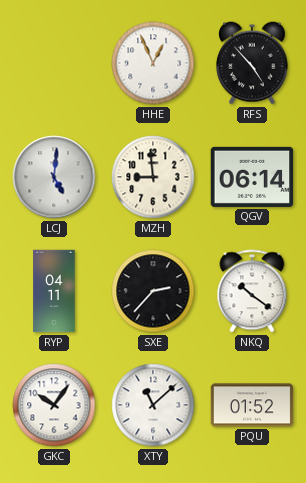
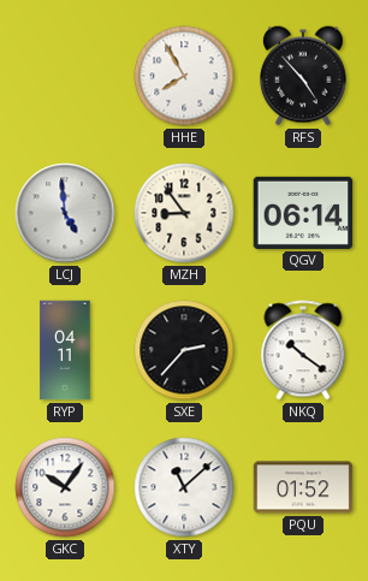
HHE: 12:56 -> 7:55 (184, 76)
LCJ: 5:01 -> 4:59 (65, 213)
MZH: 8:59 -> 8:54 (184, 213)
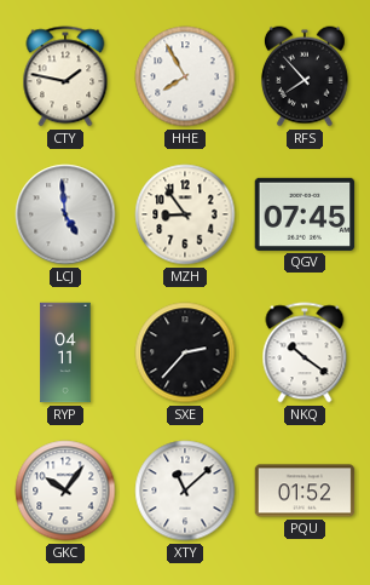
CTY: none -> 1:47 (65, 76)
RFS: 4:53 -> 7:53 (305, 76)
QGV: 06:14 -> 07:45 (305, 214)
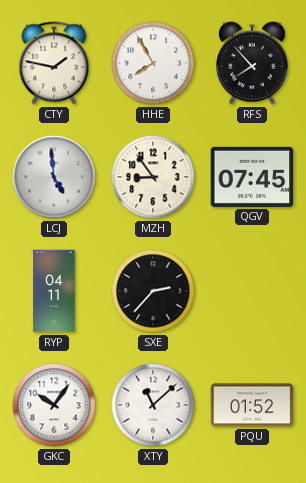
NKQ: 10:21 -> none (305, 352)
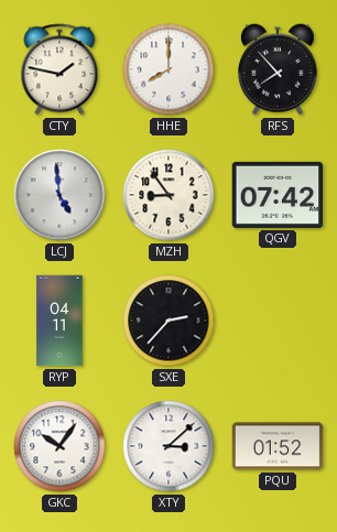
HHE: 7:55 -> 8:00 (168, 69)
QGV: 07:45 -> 07:42 (278, 195)
XTY: 11:08 -> 3:08 (168, 446)
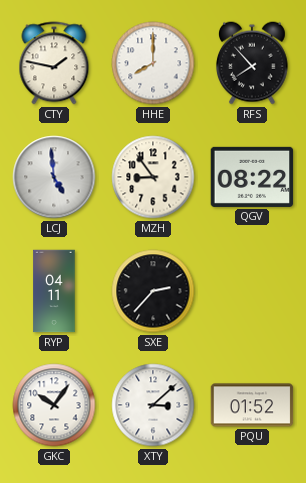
QGV: 07:42 -> 08:22 (252, 177)
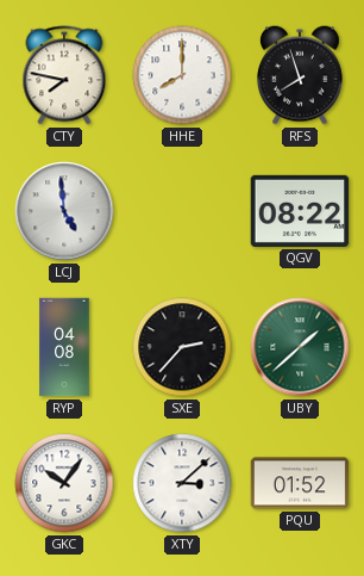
CTY: 1:47 -> 7:47 (64, 75)
RFS: 7:53 -> 7:57 (300, 75)
MZH: 8:54 -> none (153, 177)
RYP: 04:11 -> 04:08 (64, 347)
UBY: none -> 1:38 (300, 347)
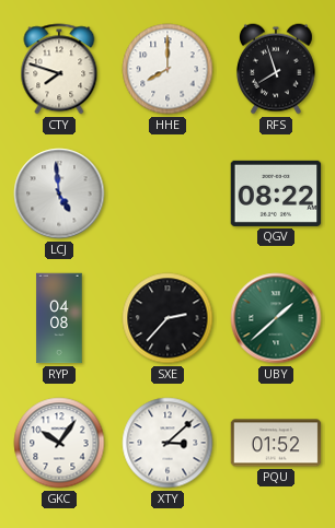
CTY: 7:47 -> 7:48 (59, 69)
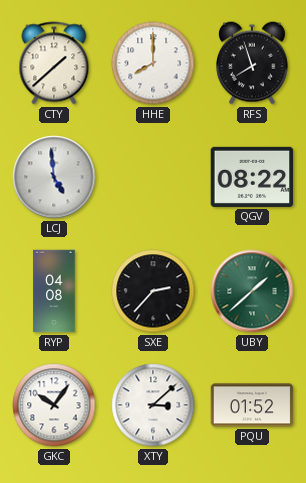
CTY: 7:48 -> 1:38 (54, 63)
